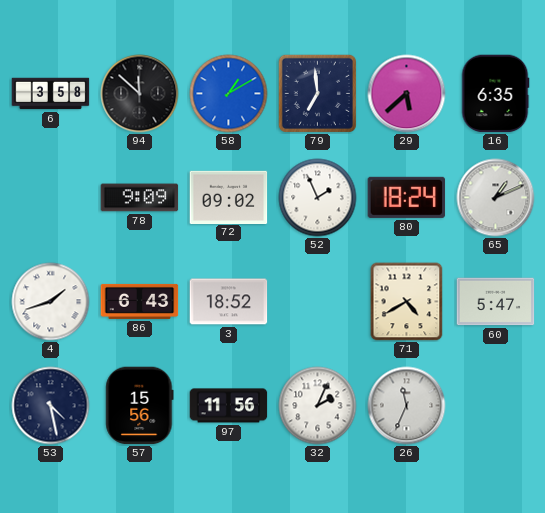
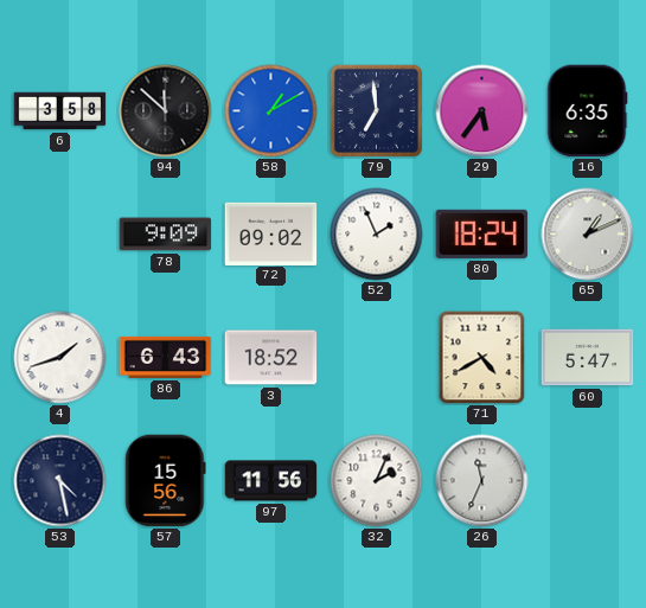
29: 5:38 -> 5:36 (482, 111)
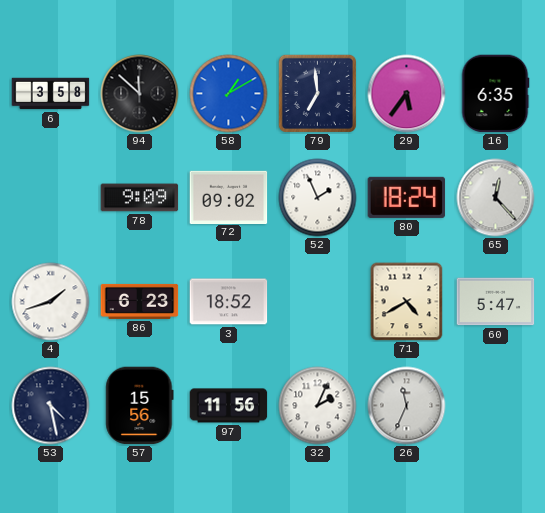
65: 1:11 -> 12:23 (496, 198)
86: 6:43 -> 6:23 (140, 301)
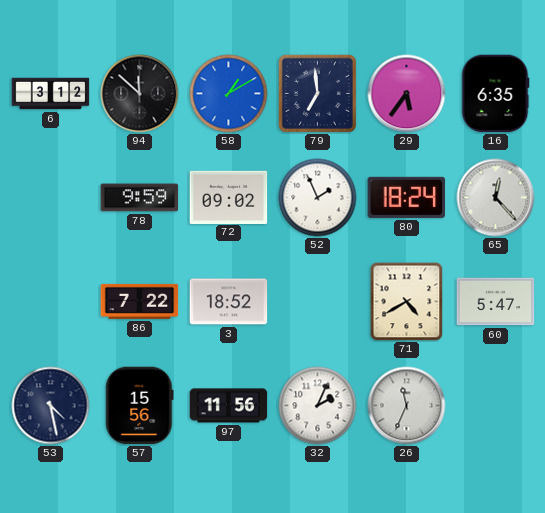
6: 3:58 -> 3:12 (51, 94)
78: 9:09 -> 9:59 (140, 198)
4: 1:42 -> none (51, 302)
86: 6:23 -> 7:22 (140, 301)
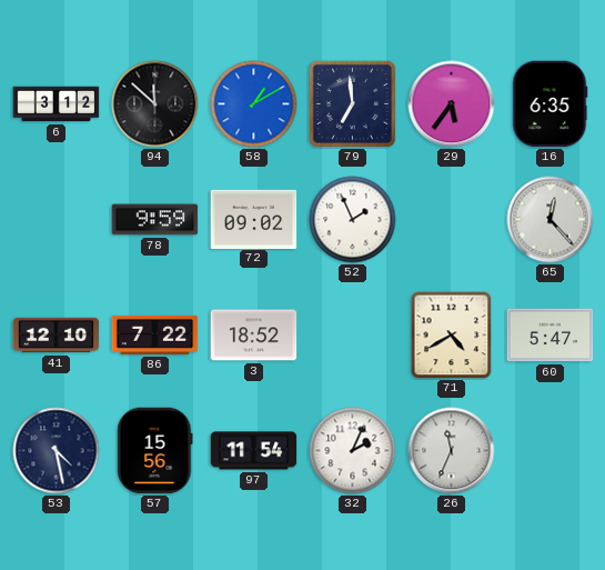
80: 18:24 -> none (407, 197)
41: none -> 12:10 (57, 336)
97: 11:56 -> 11:54 (254, 451)
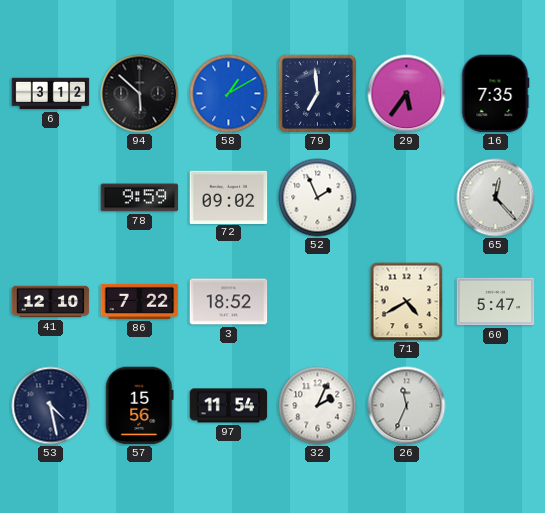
94: 11:52 -> 5:52 (140, 94)
16: 6:35 -> 7:35 (495, 94)
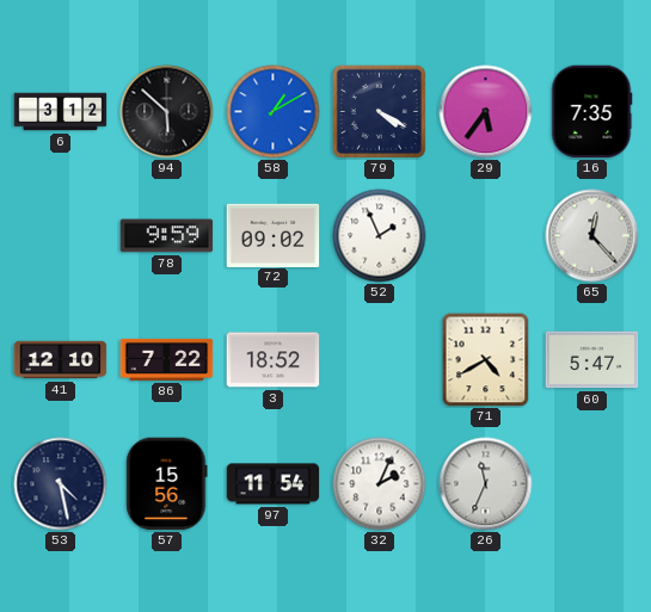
79: 6:59 -> 4:20 (379, 111)
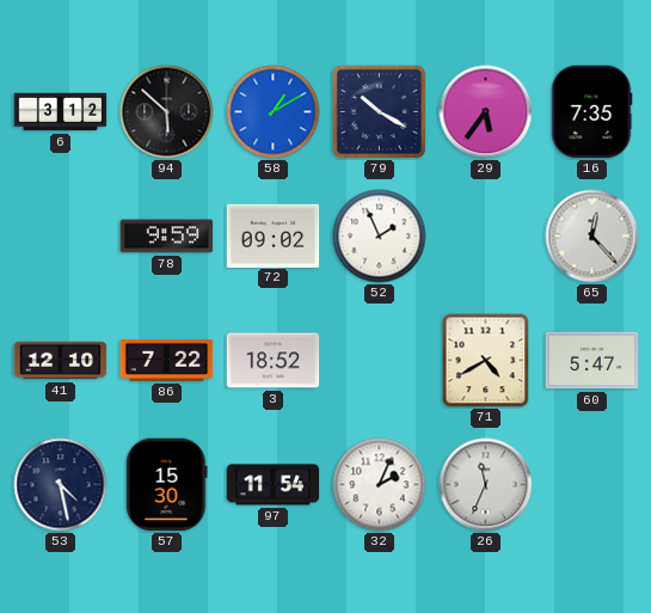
79: 4:20 -> 10:20 (379, 111)
57: 15:56 -> 15:30 (167, 485)
